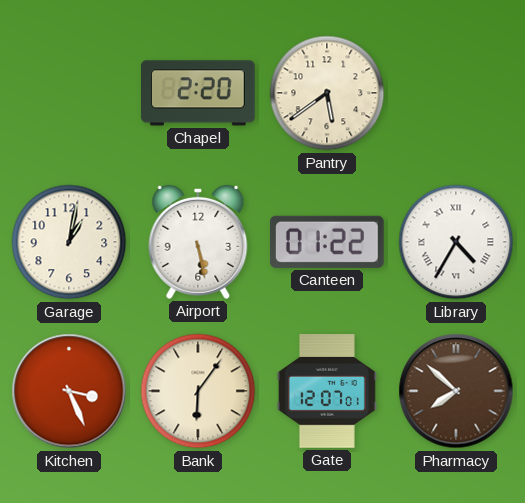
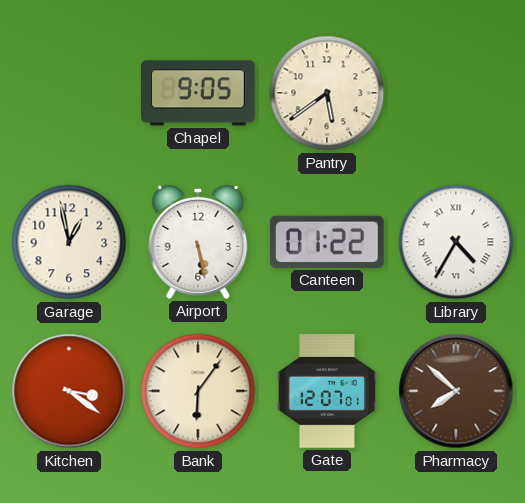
Chapel: 2:20 -> 9:05 (199, 93)
Garage: 1:02 -> 12:58 (69, 242)
Kitchen: 3:26 -> 3:21 (69, 391)
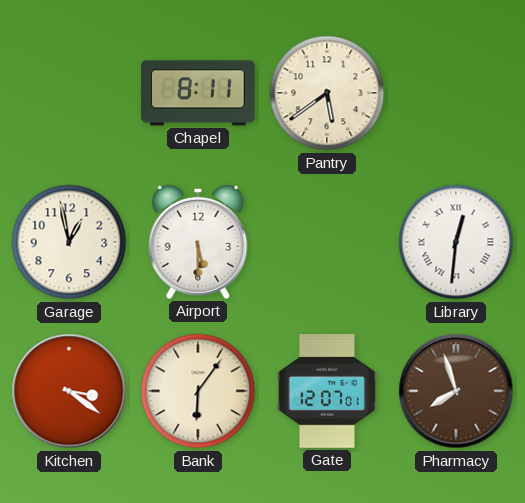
Chapel: 9:05 -> 8:11 (199, 93)
Airport: 5:28 -> 5:30 (198, 242)
Canteen: 01:22 -> none (328, 242)
Library: 4:35 -> 12:31 (456, 242)
Pharmacy: 7:52 -> 7:57 (456, 391)
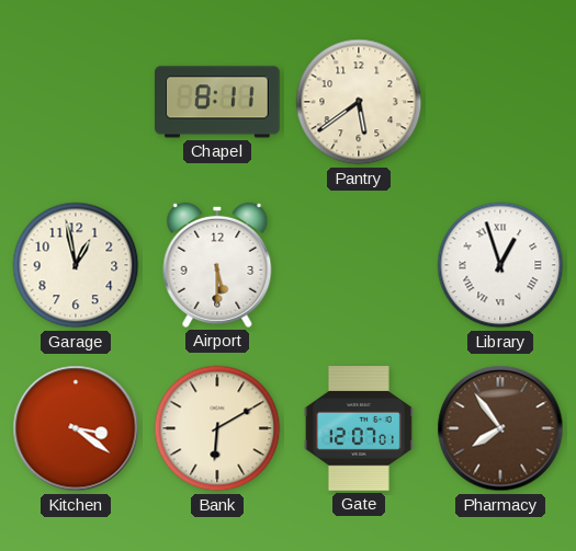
Library: 12:31 -> 12:57 (500, 265)
Bank: 6:06 -> 6:10 (217, 428)
Pharmacy: 7:57 -> 7:54 (500, 428)
